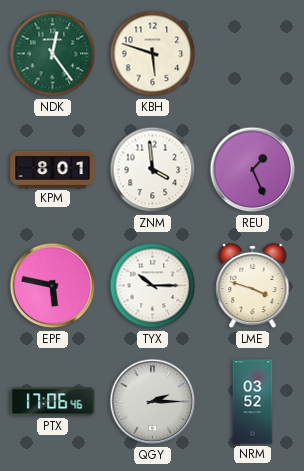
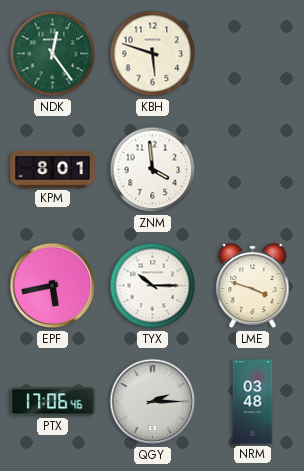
REU: 1:26 -> none (253, 170)
EPF: 5:47 -> 5:43 (53, 286)
NRM: 03:52 -> 03:48 (253, 402)
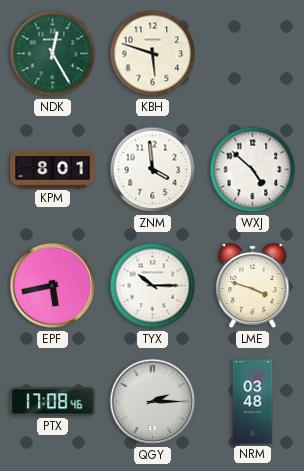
NDK: 12:24 -> 12:25 (53, 54)
WXJ: none -> 4:52 (253, 170)
PTX: 17:06 -> 17:08 (53, 402)
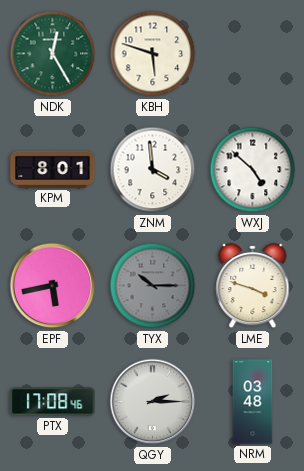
TYX dial: white -> grey (153, 286)
